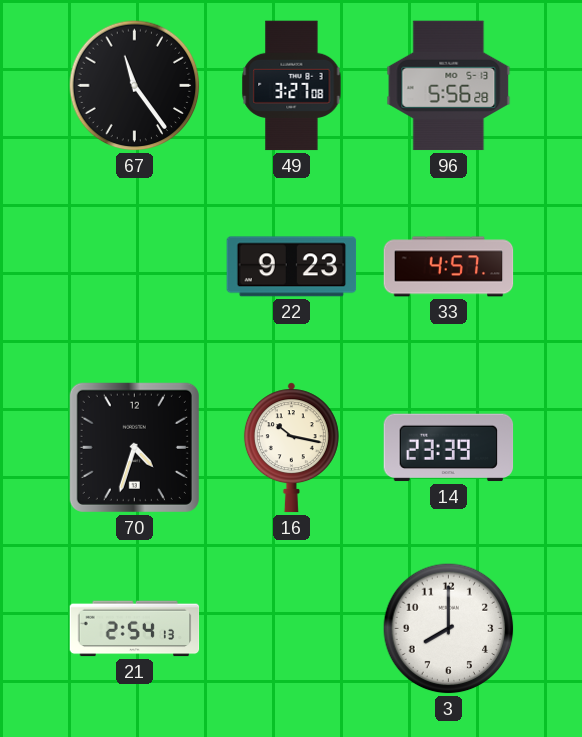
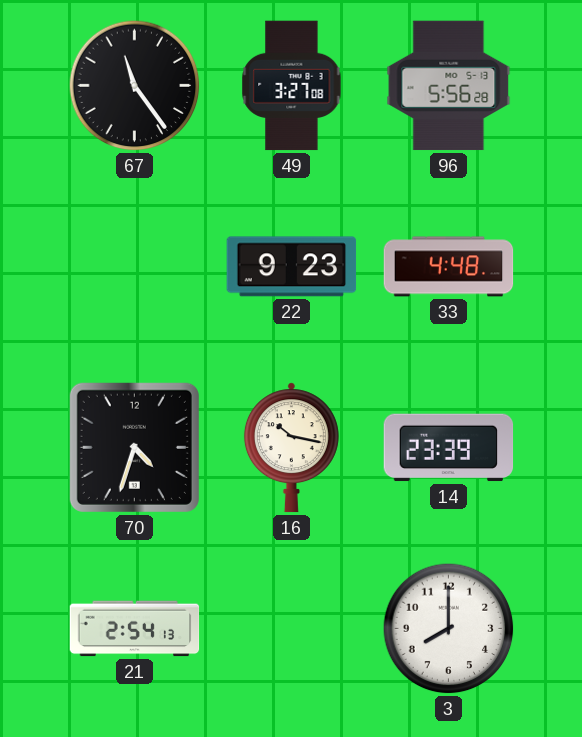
33: 4:57 -> 4:48 (449, 267)
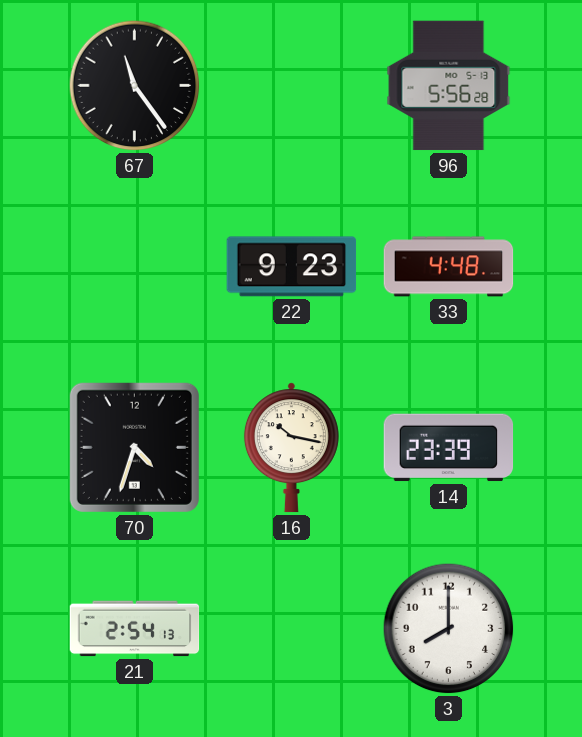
49: 3:27 -> none (292, 86)
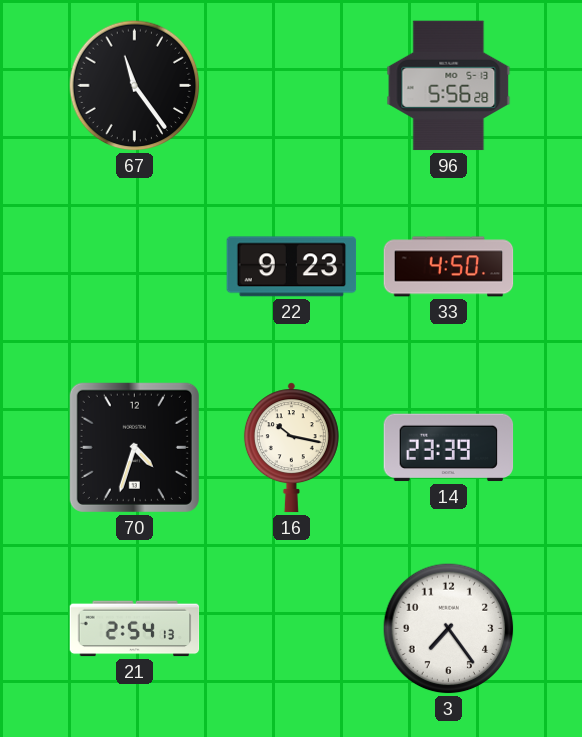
33: 4:48 -> 4:50 (449, 267)
3: 8:00 -> 7:24 (449, 629)
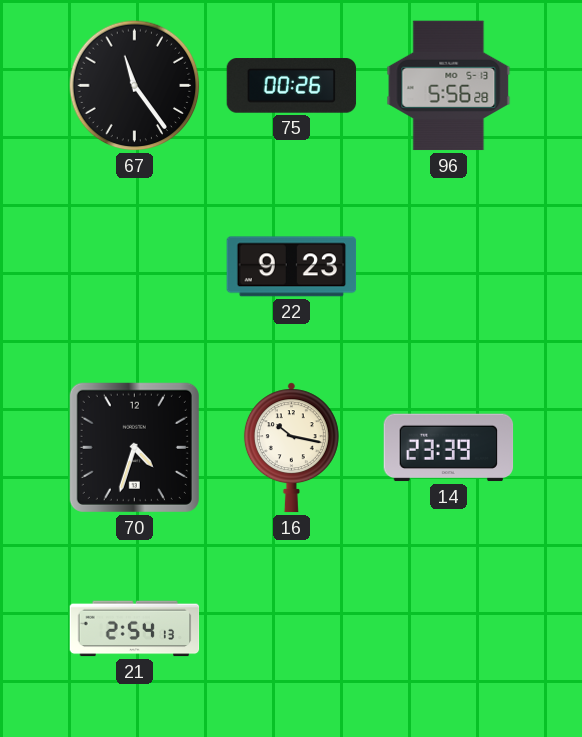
75: none -> 00:26 (292, 86)
33: 4:50 -> none (449, 267)
3: 7:24 -> none (449, 629)
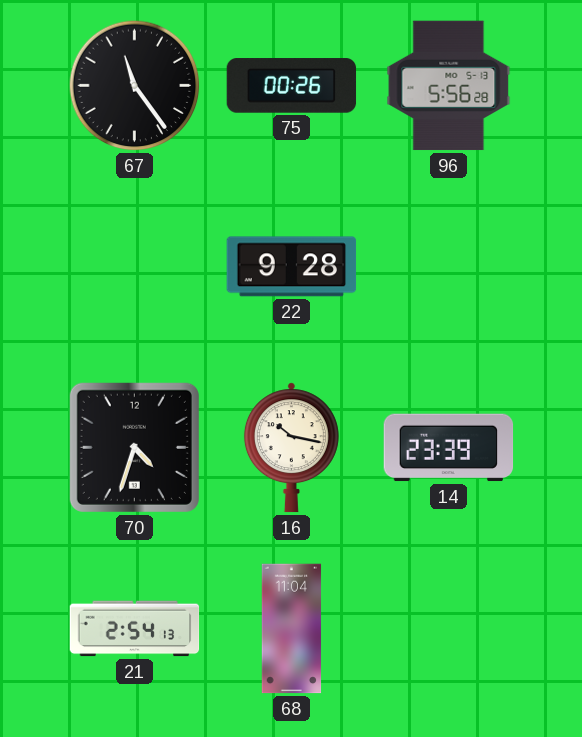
22: 9:23 -> 9:28 (292, 267)
68: none -> 11:04 (292, 629)
